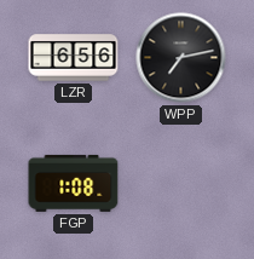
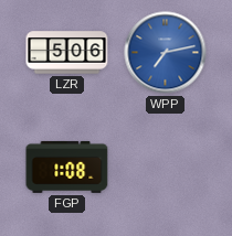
LZR: 6:56 -> 5:06 (67, 53)
WPP dial: black -> blue (166, 53)
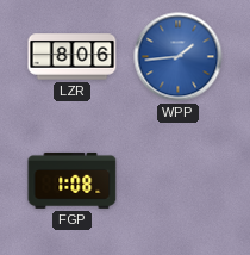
LZR: 5:06 -> 8:06 (73, 57)
WPP: 7:13 -> 1:44 (179, 57)
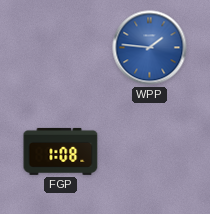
LZR: 8:06 -> none (73, 57)
WPP: 1:44 -> 1:46 (150, 48)
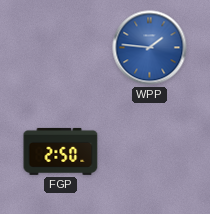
FGP: 1:08 -> 2:50 (61, 151)
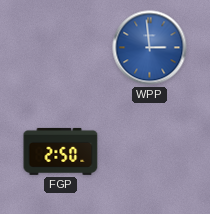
WPP: 1:46 -> 2:59 (150, 48)
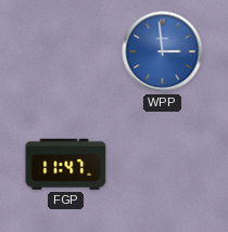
FGP: 2:50 -> 11:47 (66, 164)
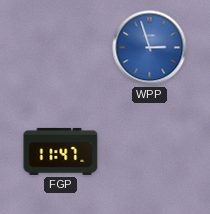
WPP: 2:59 -> 2:57 (150, 48)
